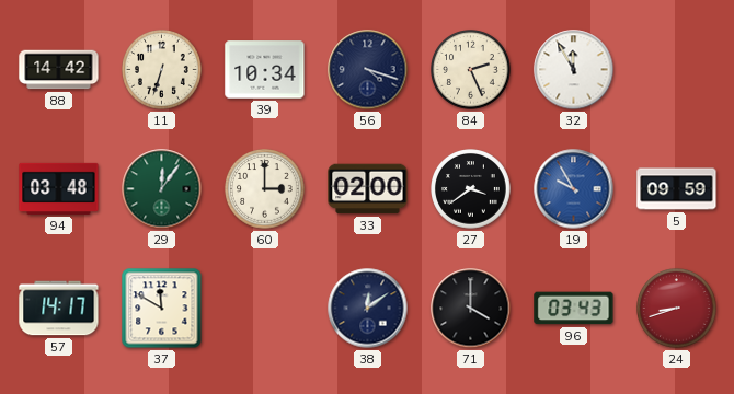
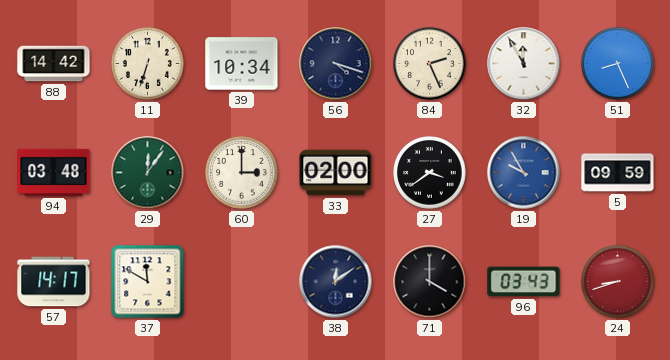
51: none -> 8:26 (618, 64)
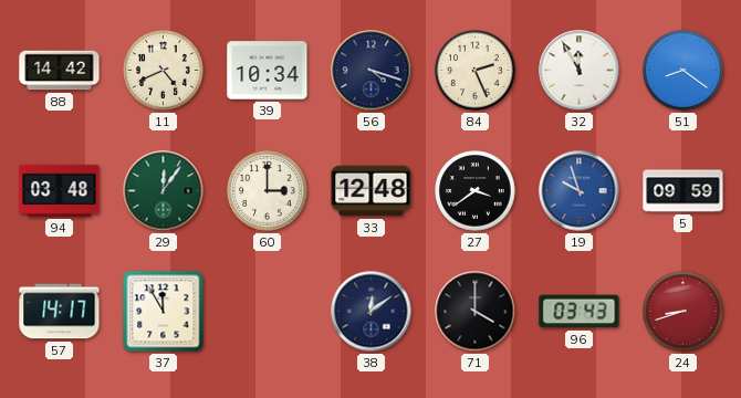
11: 6:33 -> 4:41 (164, 71)
51: 8:26 -> 8:21 (683, 71)
33: 02:00 -> 12:48 (372, 191)
19: 9:55 -> 9:57 (580, 191)
37: 11:50 -> 11:55 (164, 312)
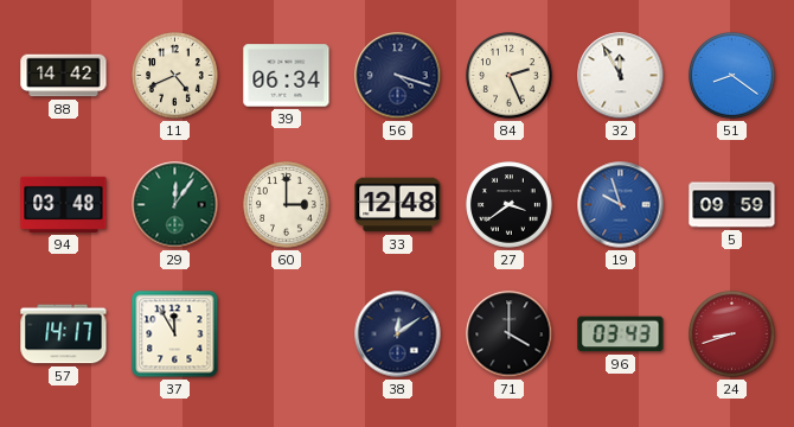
39: 10:34 -> 06:34 (287, 76)
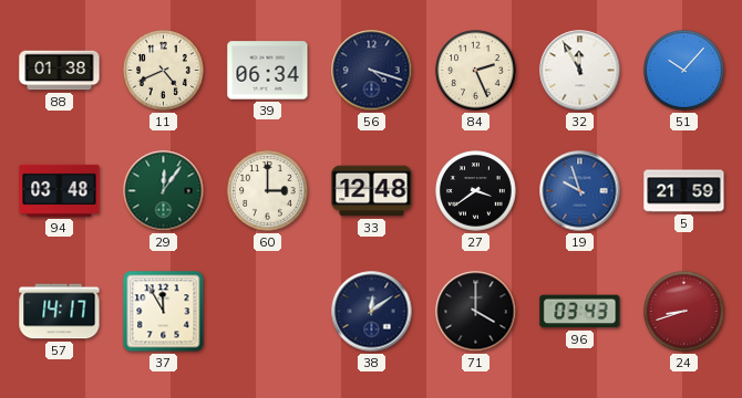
88: 14:42 -> 01:38 (60, 71)
51: 8:21 -> 10:07 (684, 71)
5: 09:59 -> 21:59 (684, 191)
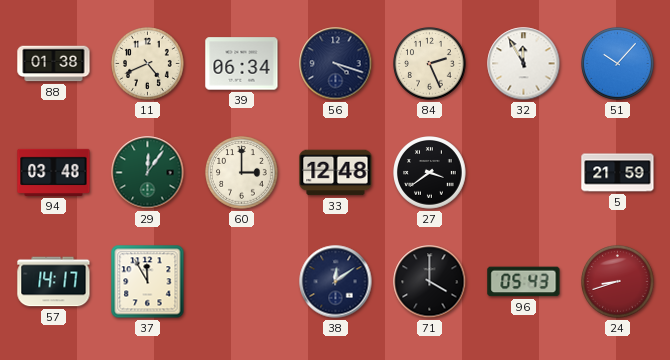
19: 9:57 -> none (580, 191)
96: 03:43 -> 05:43 (524, 282)
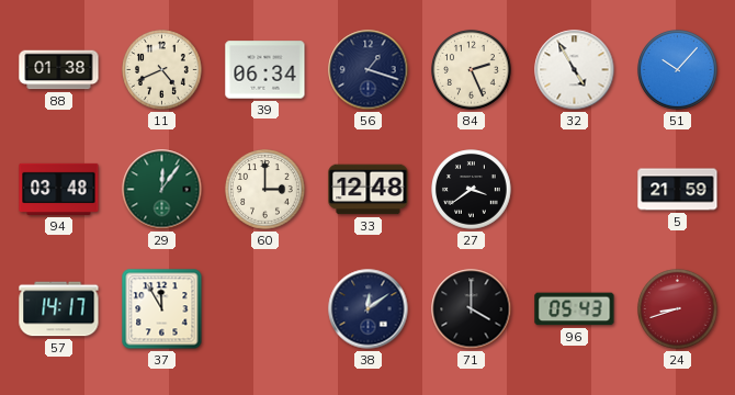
56: 4:18 -> 1:18 (369, 70)
32: 11:55 -> 4:55 (575, 70)
